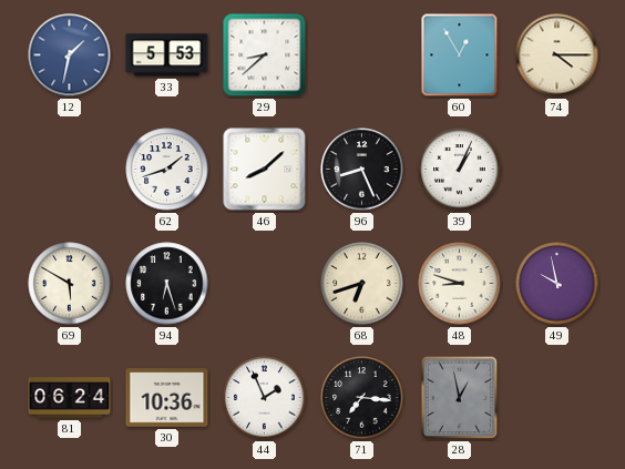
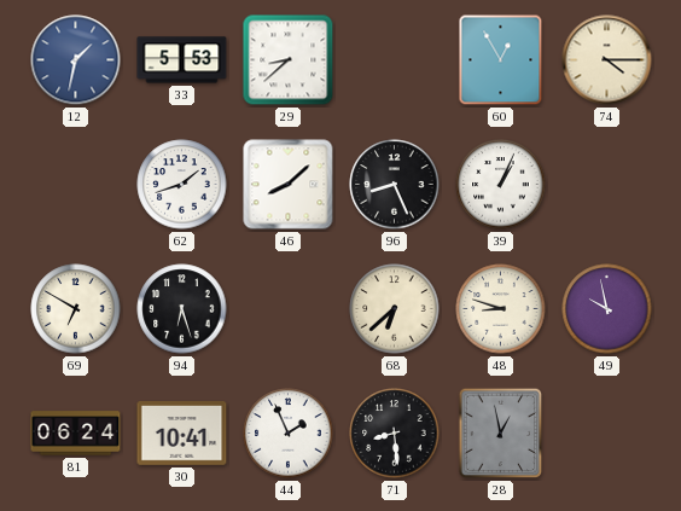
69: 5:50 -> 6:50 (76, 309)
68: 6:42 -> 6:38 (395, 309)
30: 10:36 -> 10:41 (182, 434)
71: 7:16 -> 8:29 (395, 434)
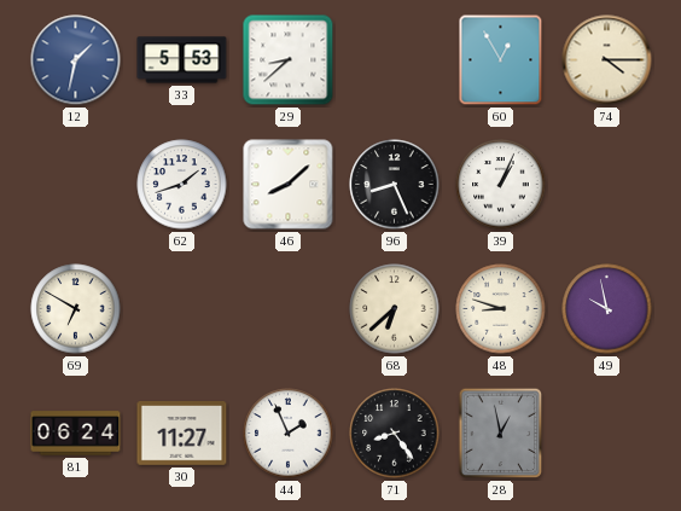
94: 6:27 -> none (182, 309)
30: 10:41 -> 11:27 (182, 434)
71: 8:29 -> 8:24 (395, 434)
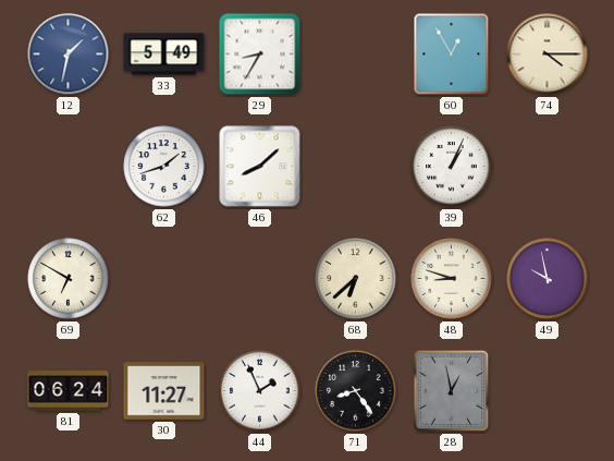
33: 5:53 -> 5:49 (164, 54)
29: 8:38 -> 8:35 (260, 54)
96: 8:26 -> none (395, 185)
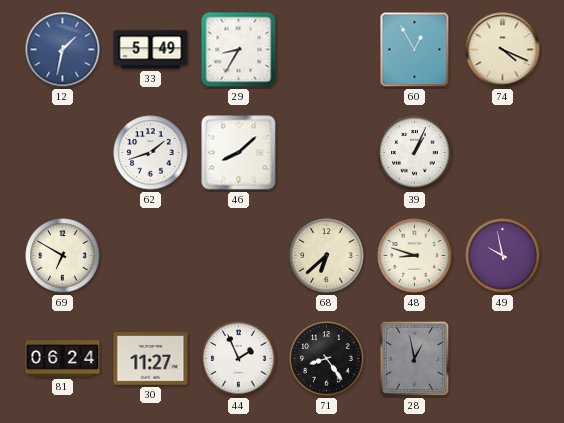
74: 4:15 -> 4:19 (503, 50)
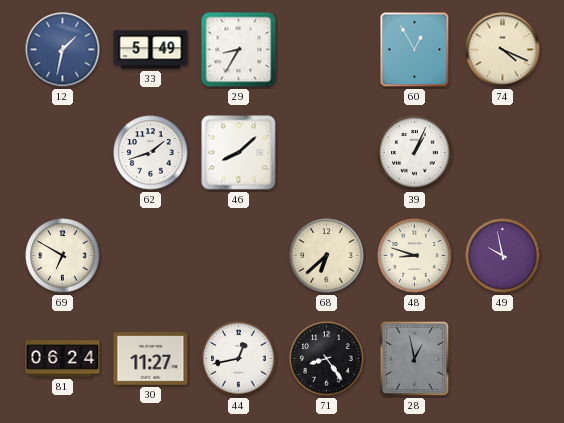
44: 1:56 -> 12:43 (239, 359)
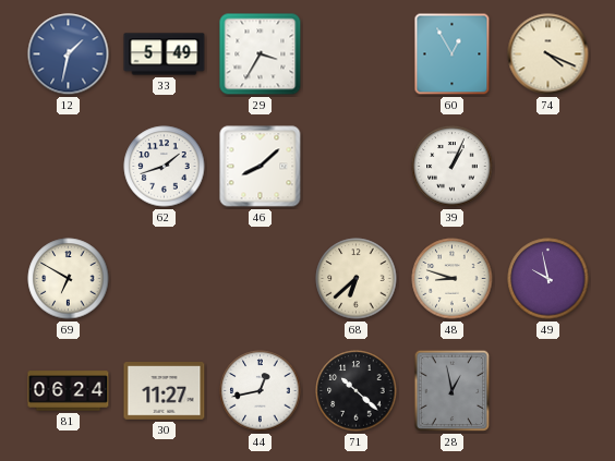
29: 8:35 -> 3:35 (261, 54)
71: 8:24 -> 10:22 (357, 391)
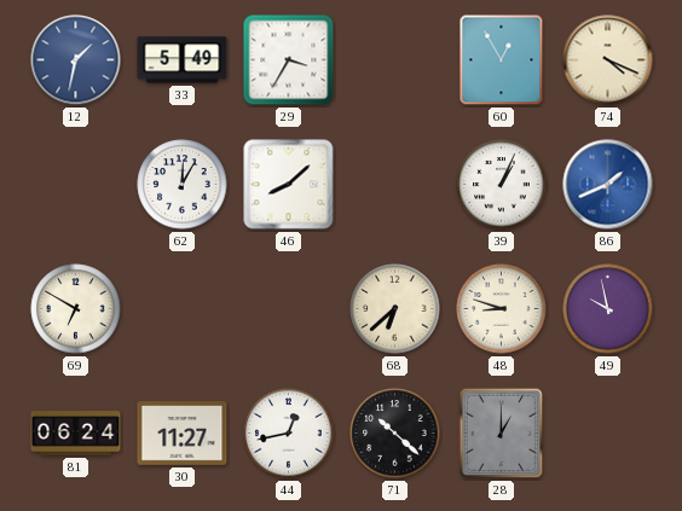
62: 1:42 -> 12:05 (183, 185)
86: none -> 1:41 (608, 185)
28: 12:58 -> 1:00 (502, 434)
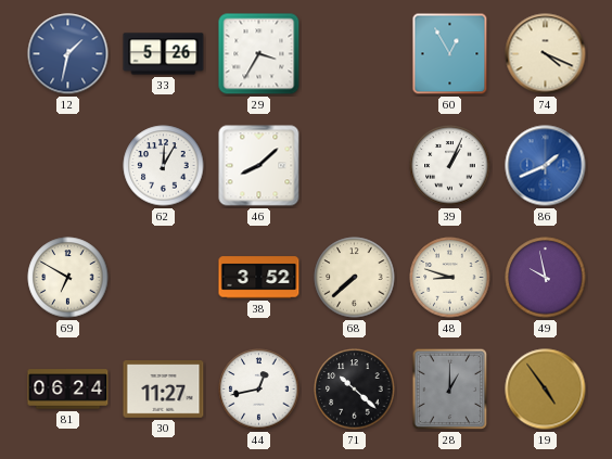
33: 5:49 -> 5:26 (164, 54)
38: none -> 3:52 (259, 278)
68: 6:38 -> 7:38 (355, 278)
19: none -> 4:54 (546, 390)
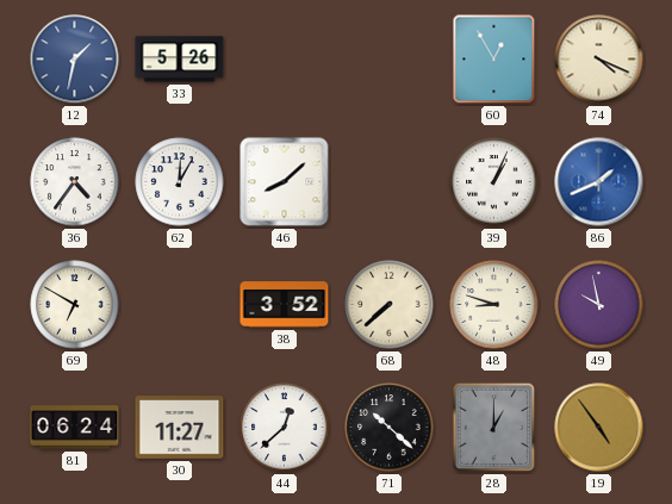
29: 3:35 -> none (259, 54)
36: none -> 4:36 (75, 182)
44: 12:43 -> 12:38 (285, 428)
